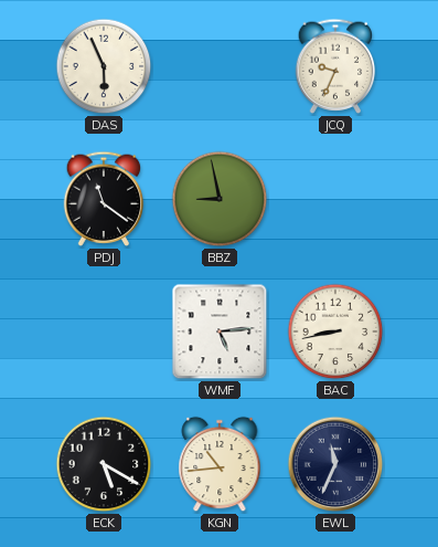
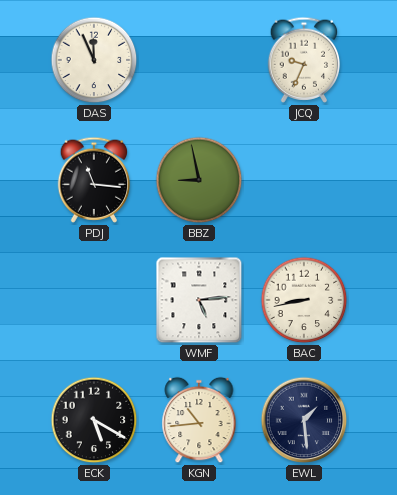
DAS: 5:56 -> 11:56 (94, 60)
PDJ: 11:21 -> 11:16 (94, 180)
EWL: 11:34 -> 1:29 (304, 420)
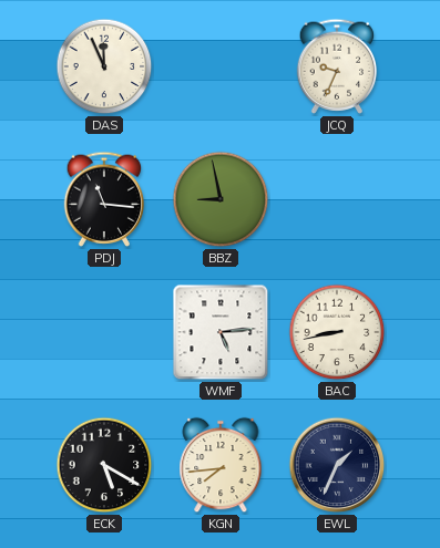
KGN: 10:44 -> 7:44 (221, 465)
EWL: 1:29 -> 1:34 (337, 465)
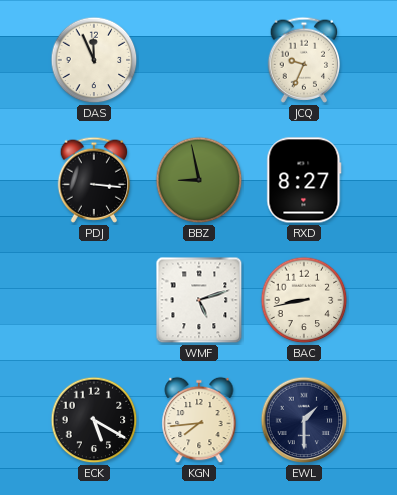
PDJ: 11:16 -> 3:16 (94, 180)
RXD: none -> 8:27 (304, 180)
WMF: 5:14 -> 5:12 (199, 300)
EWL: 1:34 -> 1:30 (304, 420)
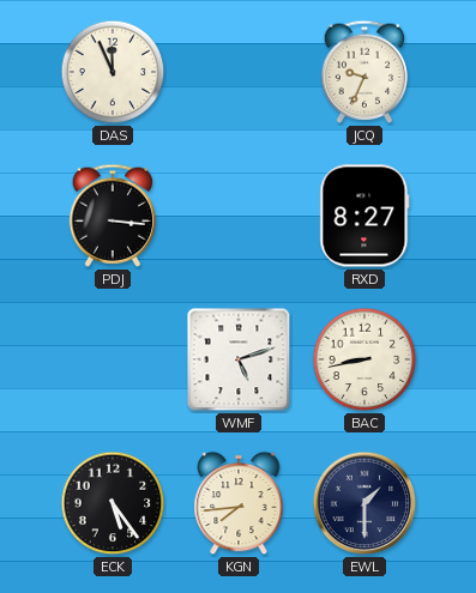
BBZ: 8:58 -> none (199, 180)
ECK: 5:20 -> 5:24 (113, 503)
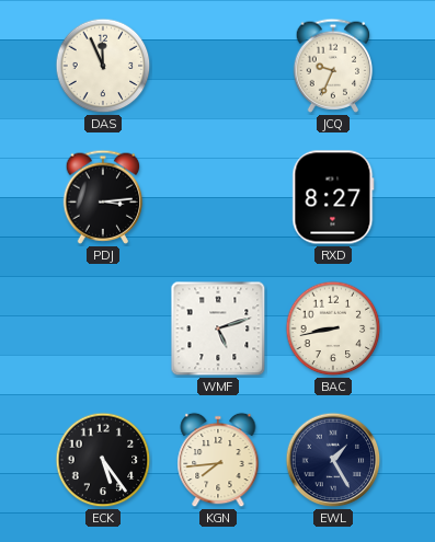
PDJ: 3:16 -> 3:14 (103, 197)
EWL: 1:30 -> 1:25 (333, 460)
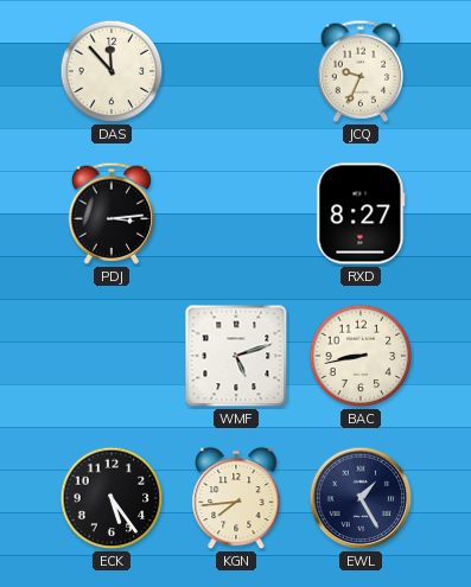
DAS: 11:56 -> 11:53 (112, 71)
